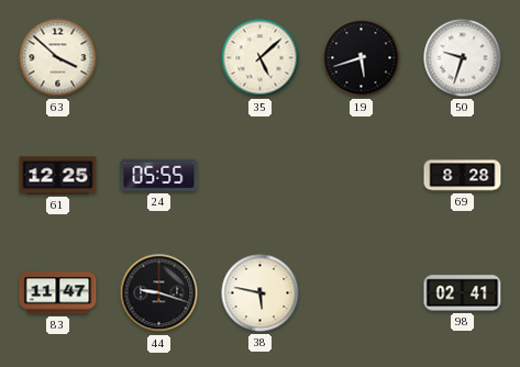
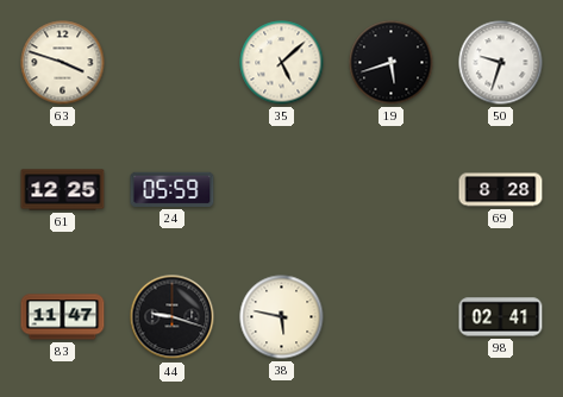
63: 3:52 -> 3:48 (63, 63)
24: 05:55 -> 05:59 (173, 189)
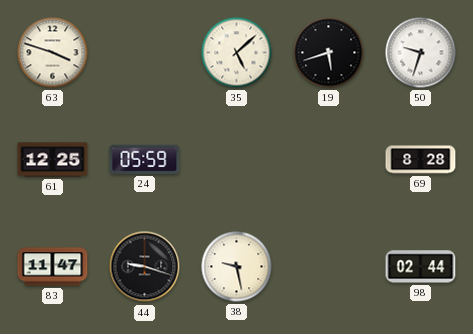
38: 5:47 -> 9:28 (237, 267)
98: 02:41 -> 02:44 (421, 267)
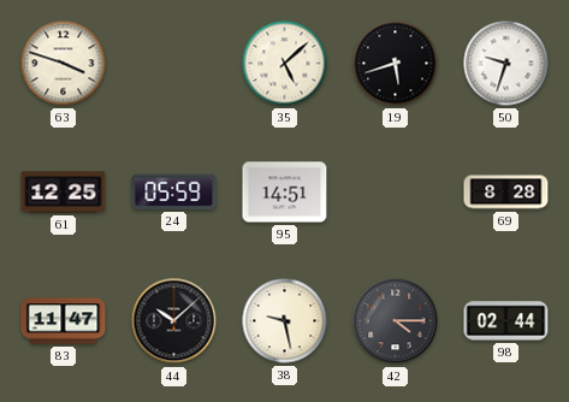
95: none -> 14:51 (285, 193)
44: 9:18 -> 10:08 (174, 321)
42: none -> 4:15 (396, 321)
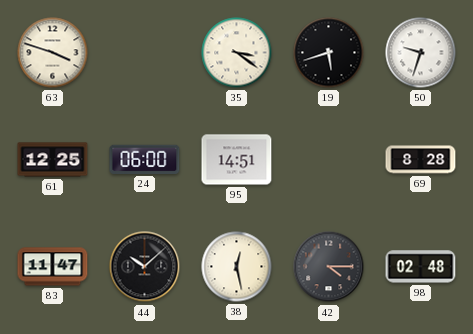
35: 5:08 -> 3:21 (237, 53)
24: 05:59 -> 06:00 (145, 159)
38: 9:28 -> 12:28 (237, 267)
98: 02:44 -> 02:48 (421, 267)
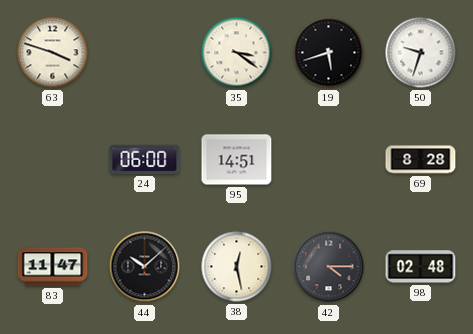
61: 12:25 -> none (53, 160)
